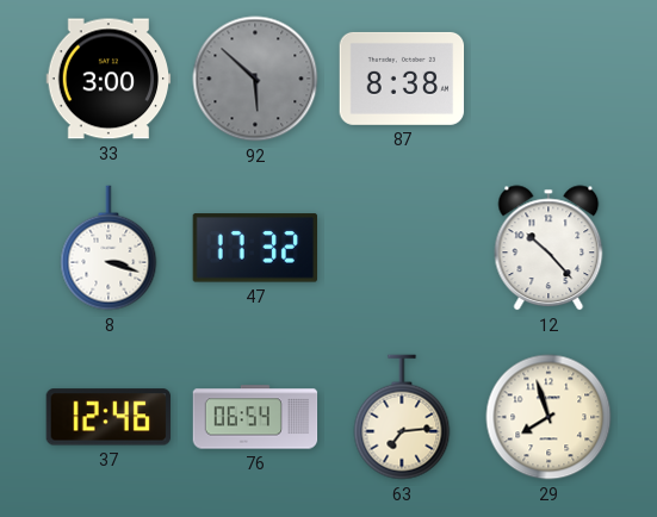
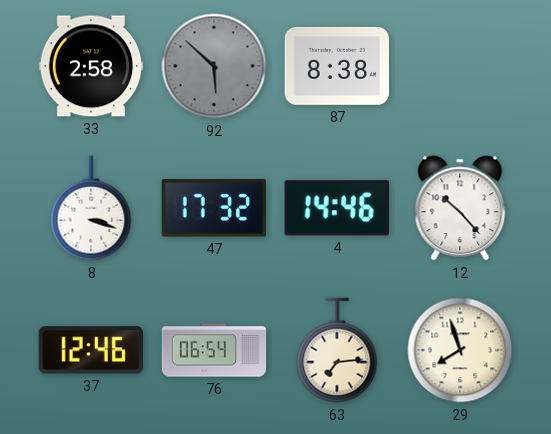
33: 3:00 -> 2:58 (91, 66)
4: none -> 14:46 (337, 208)
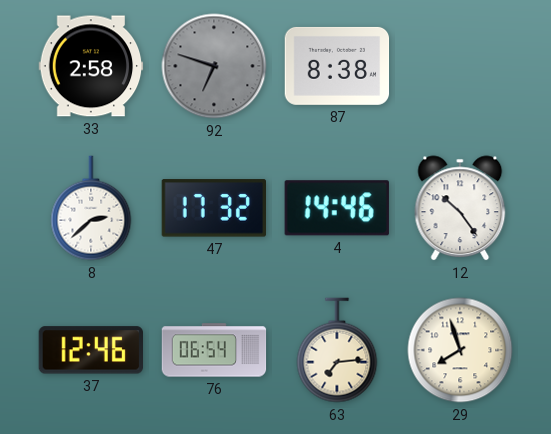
92: 5:52 -> 6:48 (214, 66)
8: 3:18 -> 2:38 (91, 208)
12: 10:23 -> 10:24 (460, 208)
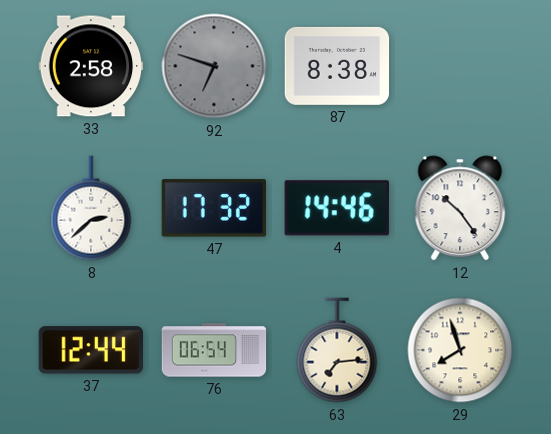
37: 12:46 -> 12:44 (90, 350)
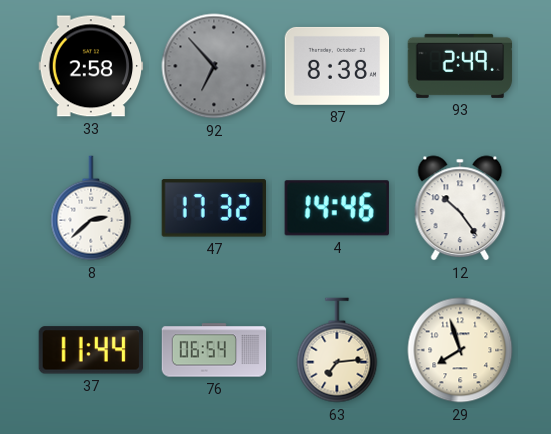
92: 6:48 -> 6:53 (214, 66)
93: none -> 2:49 (460, 66)
37: 12:44 -> 11:44 (90, 350)
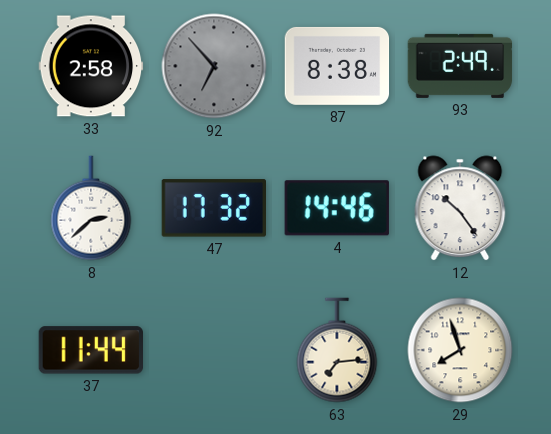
76: 06:54 -> none (214, 350)
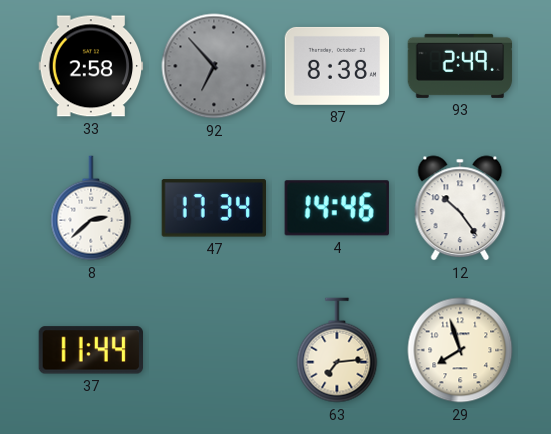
47: 17:32 -> 17:34 (213, 208)
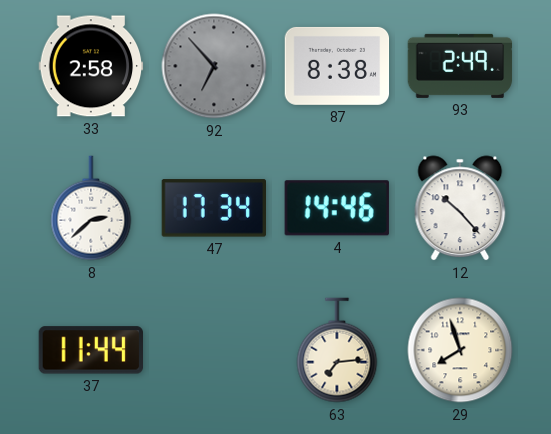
12: 10:24 -> 10:23 (460, 208)
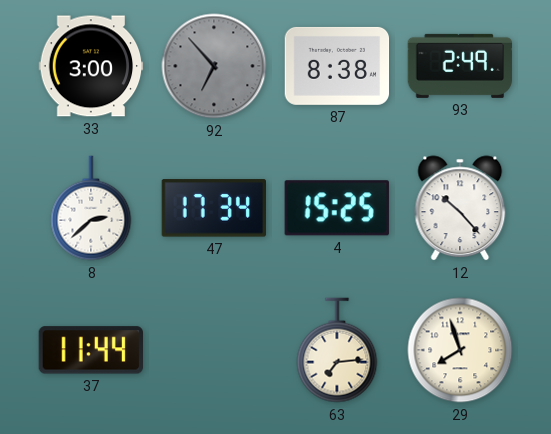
33: 2:58 -> 3:00 (91, 66)
4: 14:46 -> 15:25 (337, 208)
